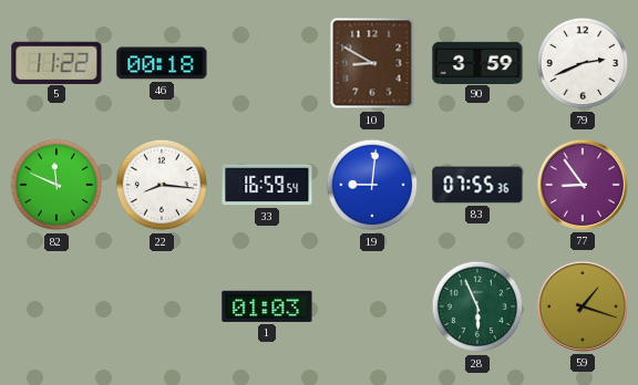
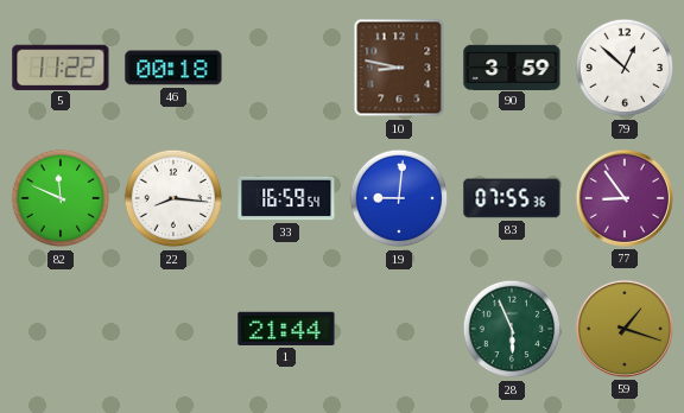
10: 8:50 -> 8:47 (399, 68)
79: 2:41 -> 12:52 (625, 68)
1: 01:03 -> 21:44 (286, 329)
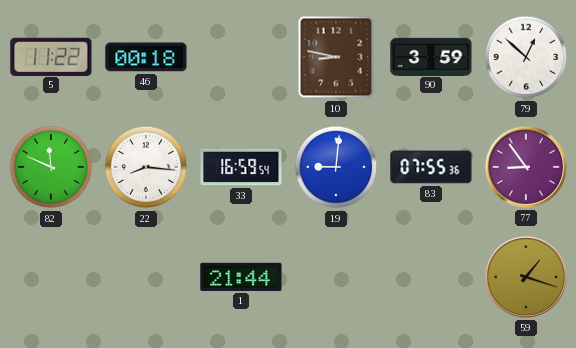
28: 5:56 -> none (512, 329)
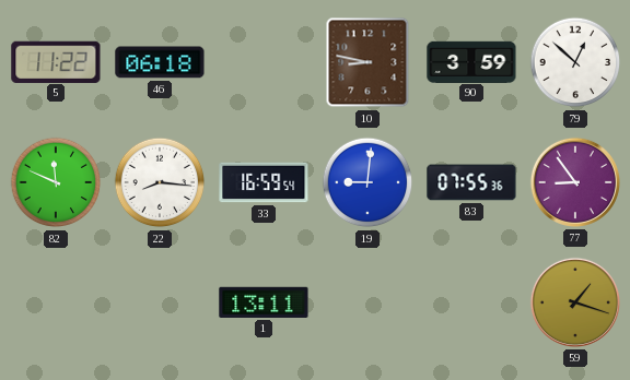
46: 00:18 -> 06:18 (160, 62)
1: 21:44 -> 13:11 (264, 302)
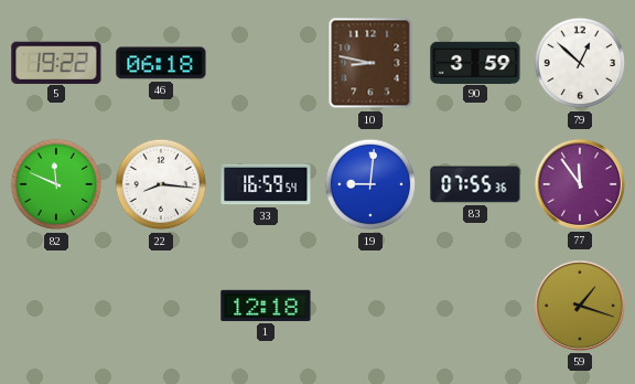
5: 11:22 -> 19:22 (56, 62)
77: 8:54 -> 11:54 (580, 184)
1: 13:11 -> 12:18 (266, 306)
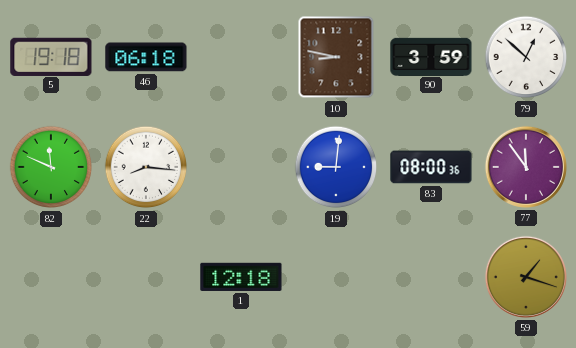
5: 19:22 -> 19:18 (51, 56)
33: 16:59 -> none (266, 184)
83: 07:55 -> 08:00 (431, 167)
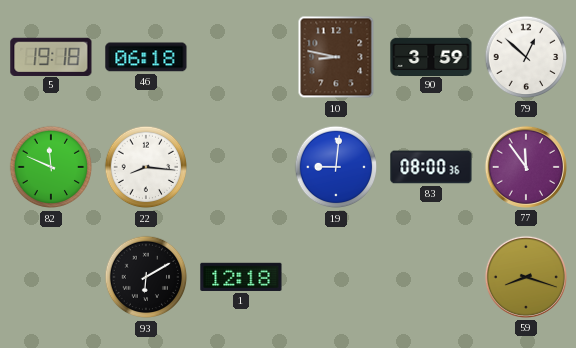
93: none -> 6:10 (146, 277)
59: 1:18 -> 8:18 (526, 277)
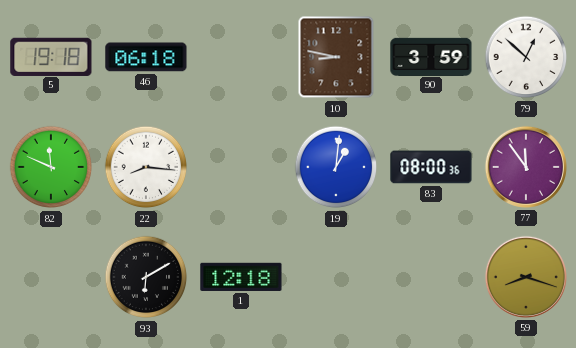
19: 9:01 -> 1:01 (336, 167)
